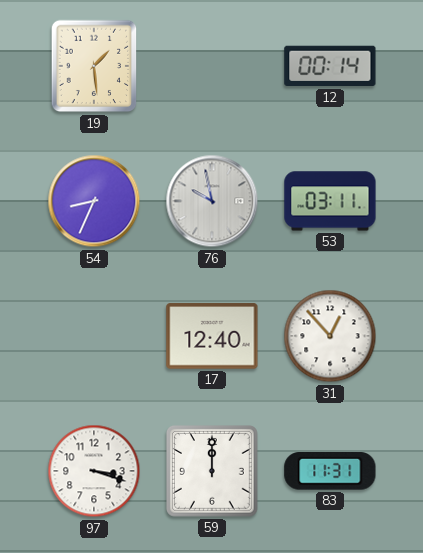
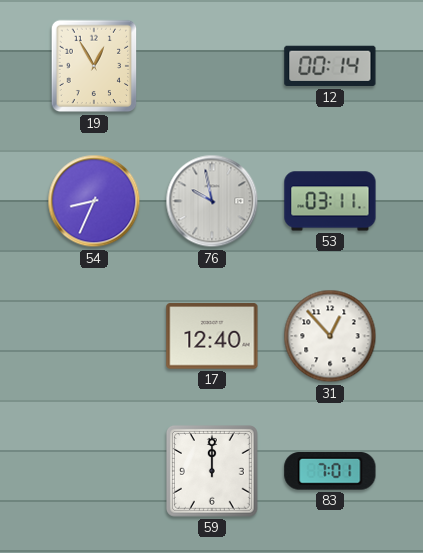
19: 1:29 -> 12:55 (94, 66)
97: 3:18 -> none (94, 471)
83: 11:31 -> 7:01 (330, 471)
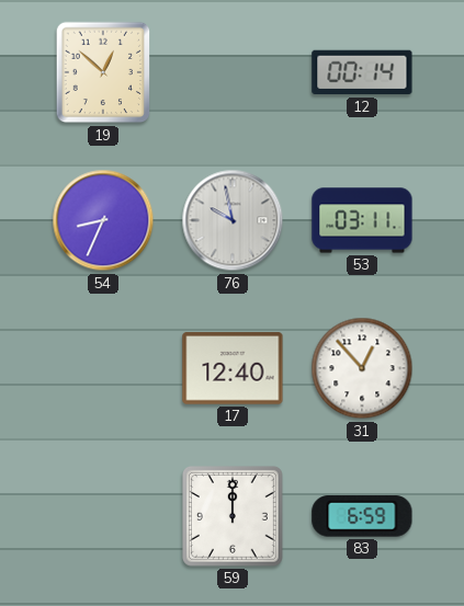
19: 12:55 -> 12:52 (103, 72)
83: 7:01 -> 6:59 (362, 516)
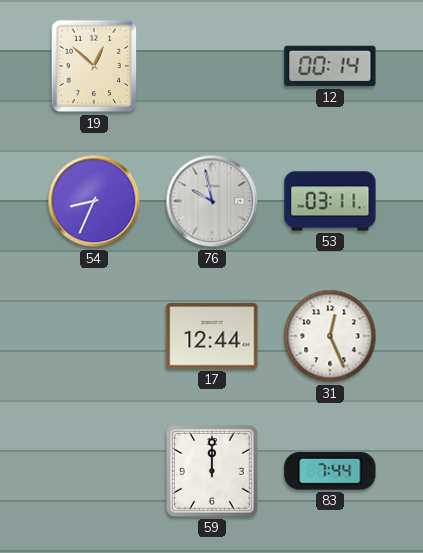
17: 12:40 -> 12:44 (212, 336)
31: 12:53 -> 12:26 (330, 336)
83: 6:59 -> 7:44 (330, 471)
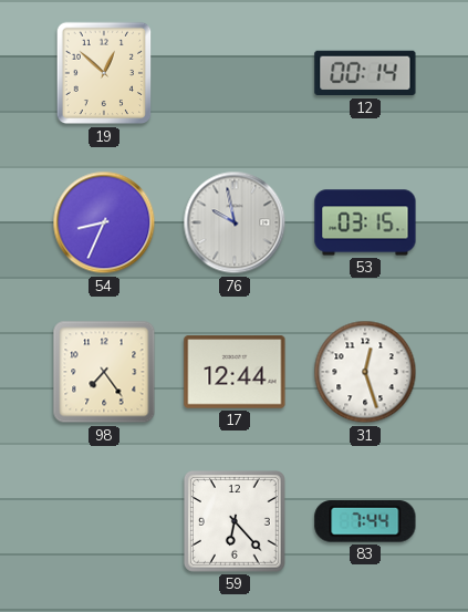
53: 03:11 -> 03:15 (365, 222)
98: none -> 7:24 (104, 372)
31: 12:26 -> 12:27 (365, 372)
59: 12:00 -> 6:23 (235, 521)
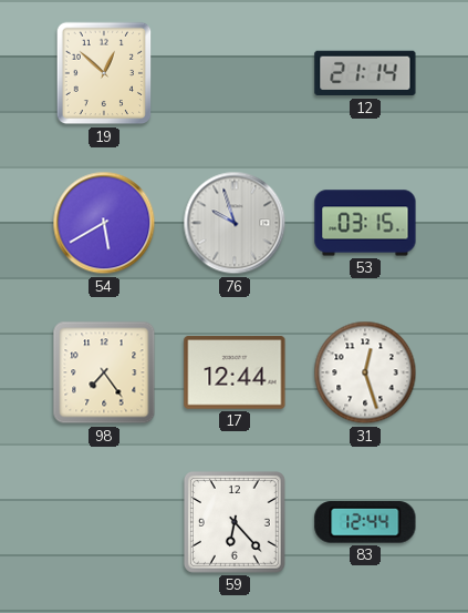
12: 00:14 -> 21:14 (365, 73)
54: 8:34 -> 5:40 (104, 223)
76: 9:58 -> 9:57 (235, 223)
83: 7:44 -> 12:44 (365, 522)
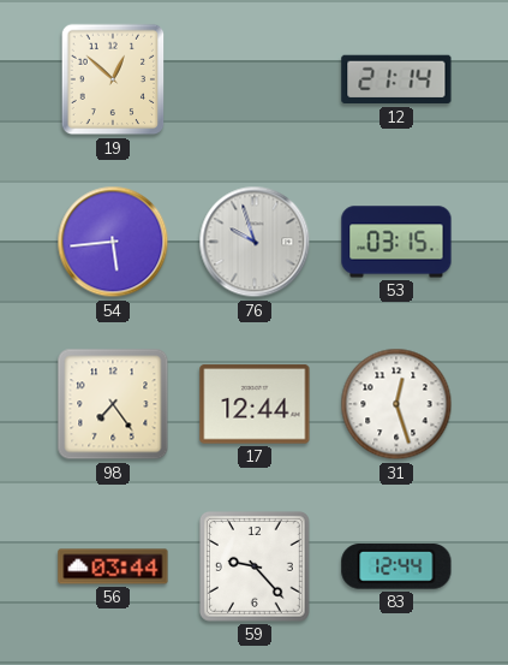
54: 5:40 -> 5:44 (113, 242)
56: none -> 03:44 (113, 566)
59: 6:23 -> 9:23 (255, 566)
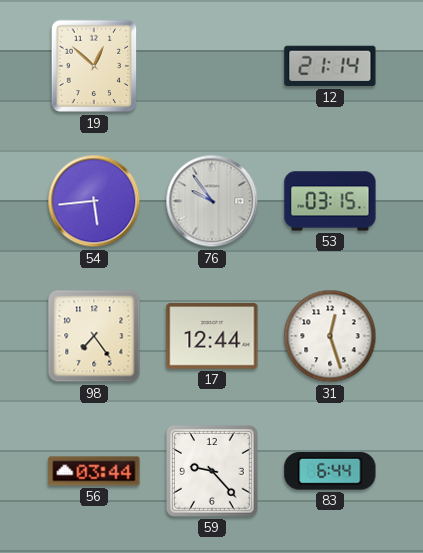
76: 9:57 -> 9:54 (212, 201)
83: 12:44 -> 6:44 (330, 471)
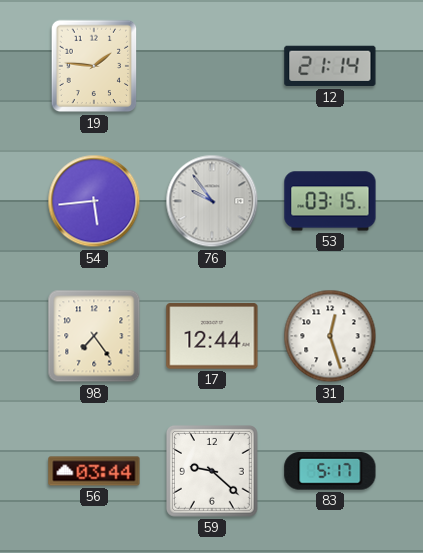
19: 12:52 -> 1:46 (94, 66)
59: 9:23 -> 9:22 (212, 471)
83: 6:44 -> 5:17 (330, 471)
